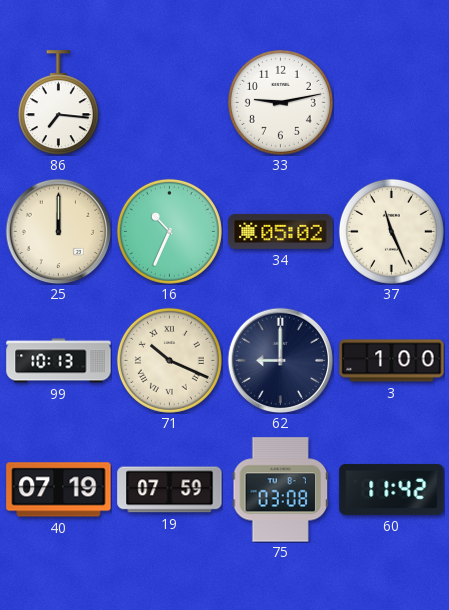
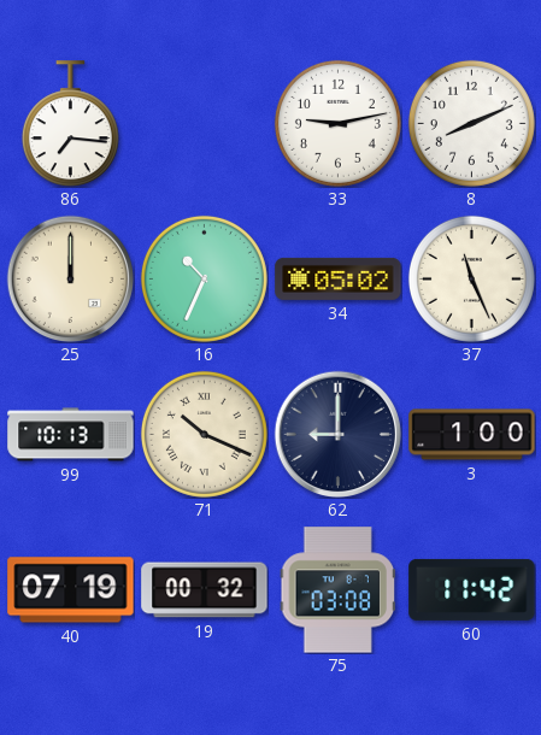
8: none -> 8:11 (471, 123)
19: 07:59 -> 00:32 (205, 590)
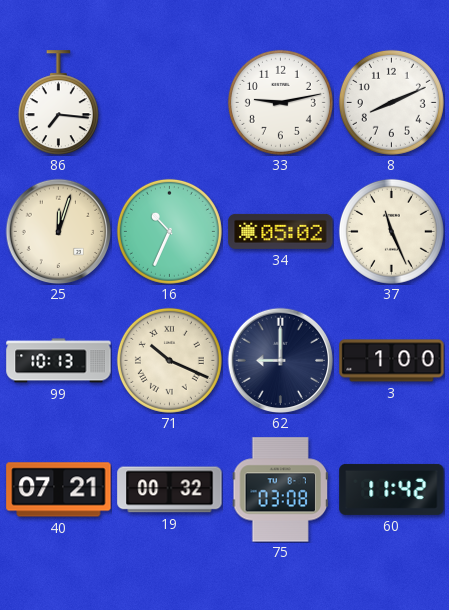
25: 12:00 -> 12:03 (58, 231)
40: 07:19 -> 07:21 (59, 490)
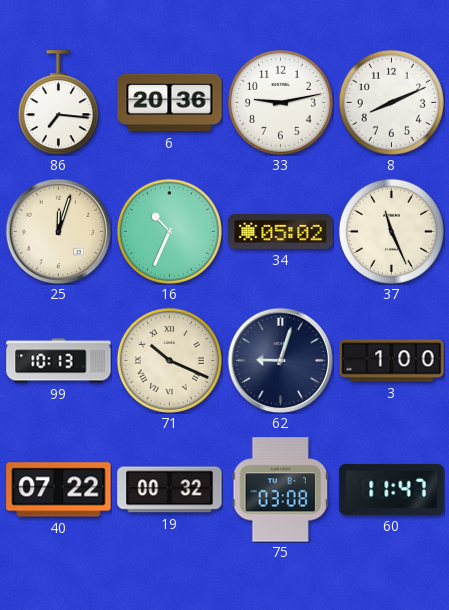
6: none -> 20:36 (170, 103)
62: 9:00 -> 9:03 (280, 360)
40: 07:21 -> 07:22 (59, 490)
60: 11:42 -> 11:47 (392, 489)
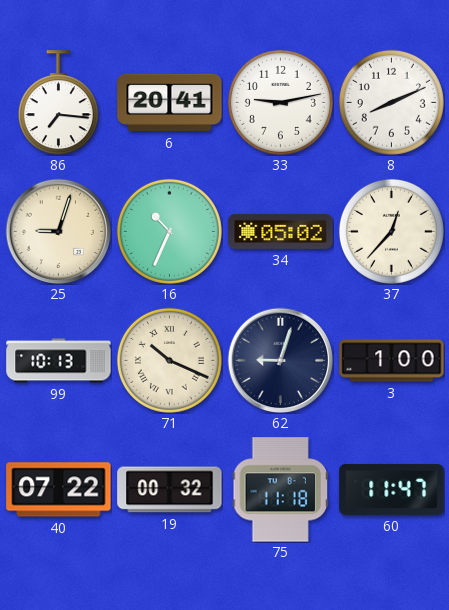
6: 20:36 -> 20:41 (170, 103)
25: 12:03 -> 9:03 (58, 231)
37: 11:26 -> 12:37 (391, 231)
75: 03:08 -> 11:18 (280, 490)
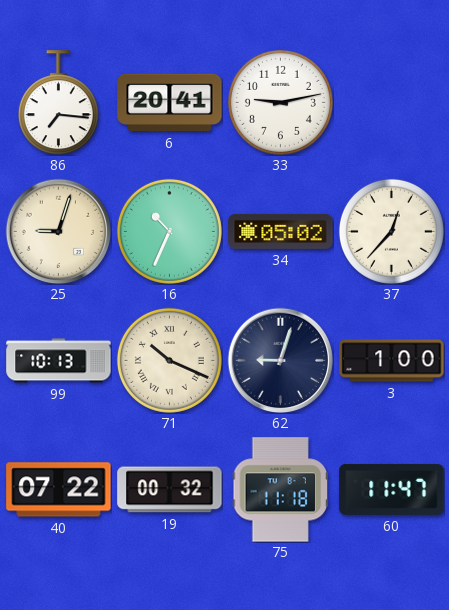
8: 8:11 -> none (391, 102)
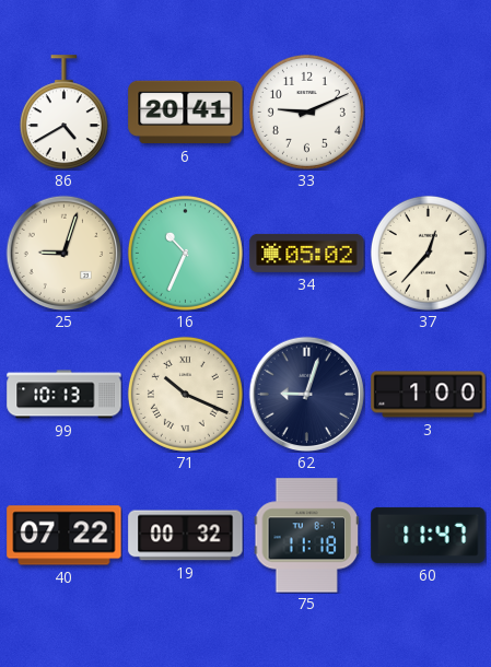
86: 7:16 -> 4:40 (63, 113)
33: 9:13 -> 9:11 (306, 112)
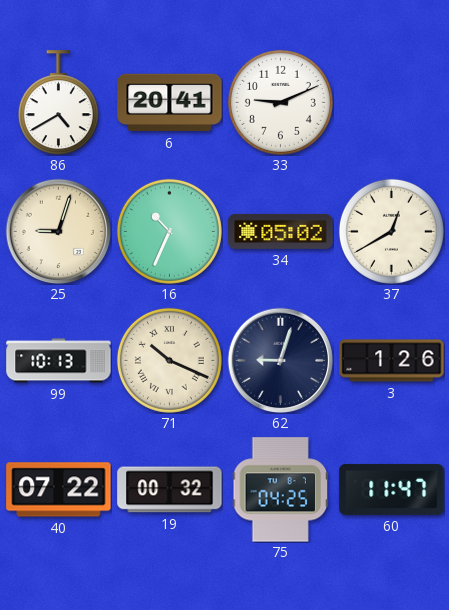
37: 12:37 -> 12:40 (391, 231)
3: 1:00 -> 1:26 (392, 361)
75: 11:18 -> 04:25 (280, 490)
